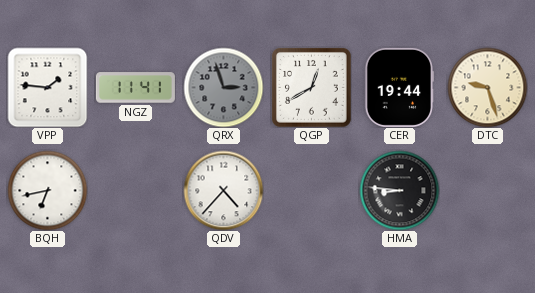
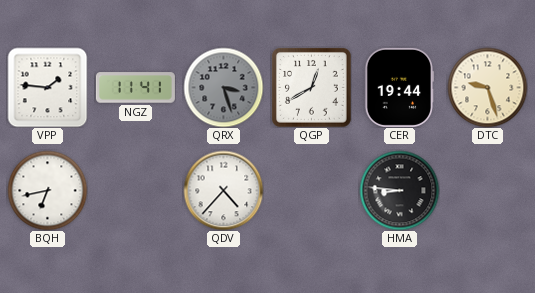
QRX: 2:57 -> 3:27 (223, 87)
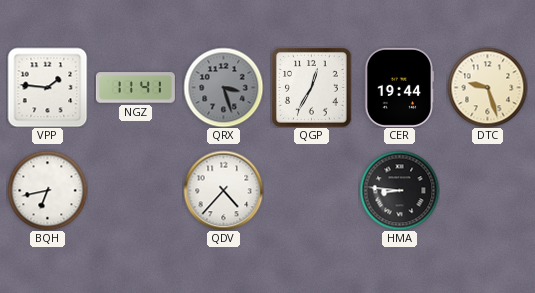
QGP: 12:40 -> 12:35 (312, 88)
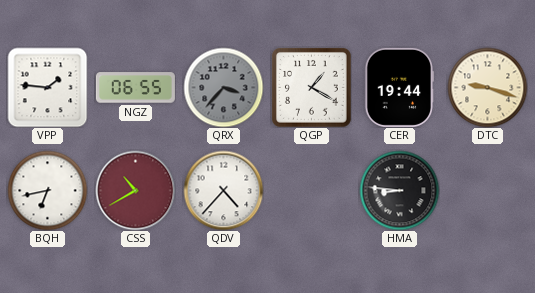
NGZ: 11:41 -> 06:55 (135, 88)
QRX: 3:27 -> 3:37 (223, 87)
QGP: 12:35 -> 1:20 (312, 88)
DTC: 9:27 -> 9:18 (487, 87)
CSS: none -> 10:40 (135, 190)
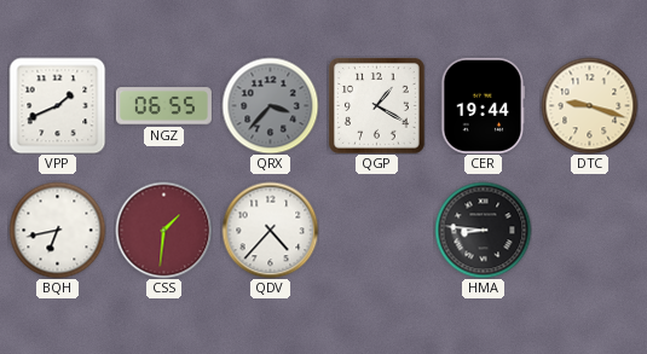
VPP: 1:46 -> 1:41 (57, 105)
CSS: 10:40 -> 1:31 (163, 230)
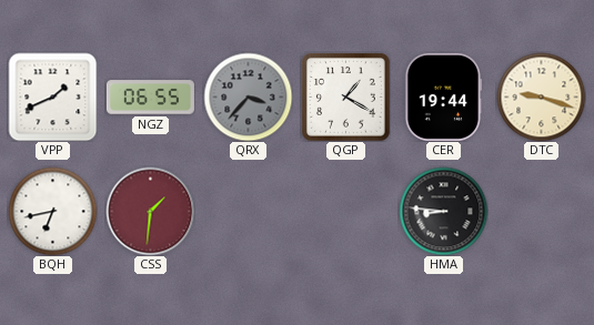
QDV: 4:37 -> none (270, 230)
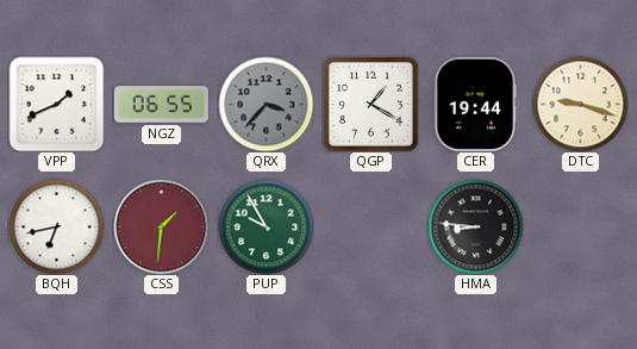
PUP: none -> 9:55 (266, 226)
